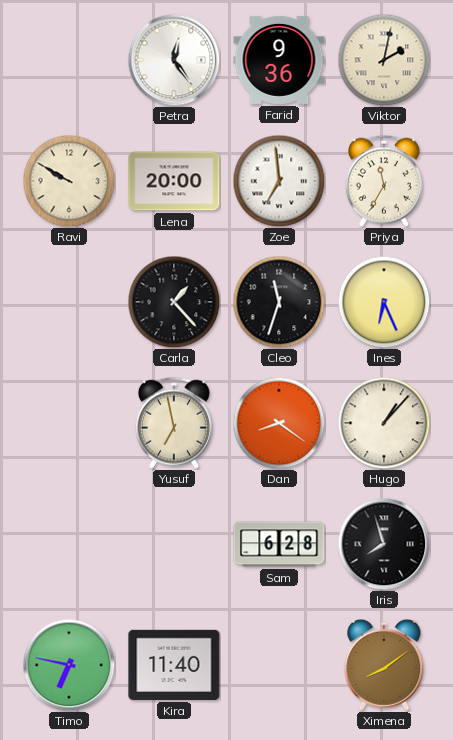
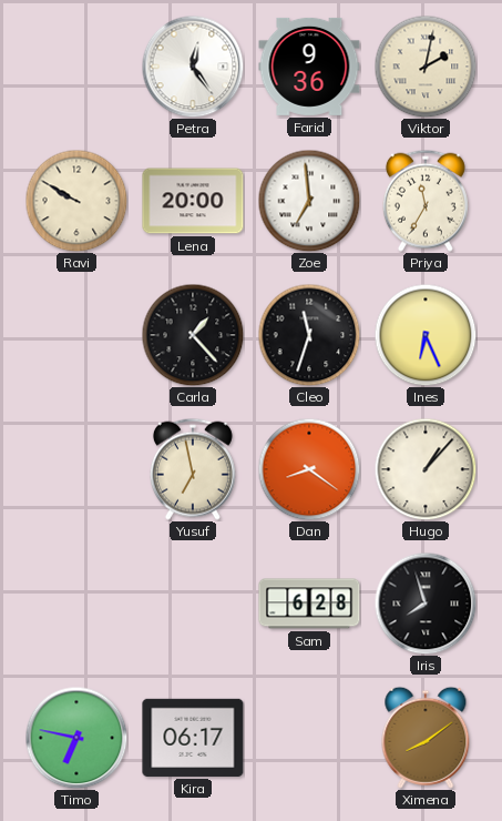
Kira: 11:40 -> 06:17 (193, 738)
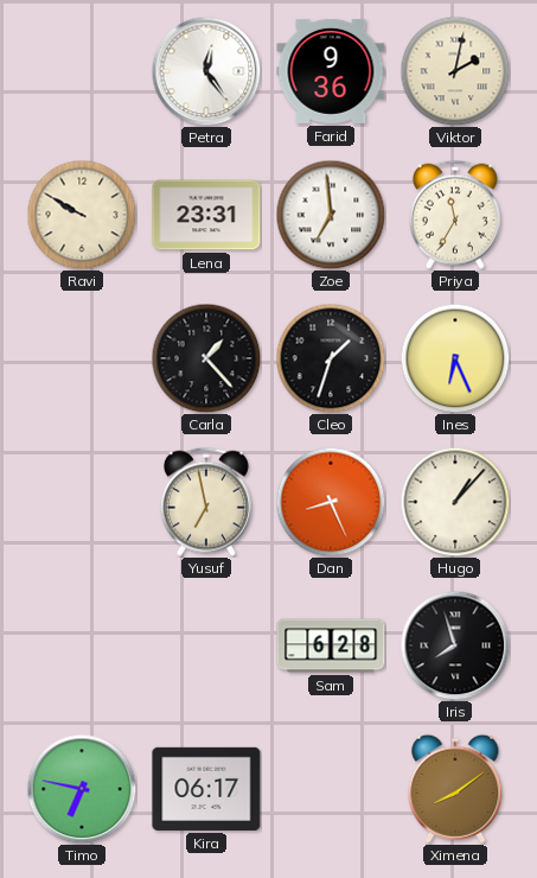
Lena: 20:00 -> 23:31 (206, 215)
Cleo: 11:33 -> 1:33 (331, 358)
Dan: 8:21 -> 8:26 (331, 502)
